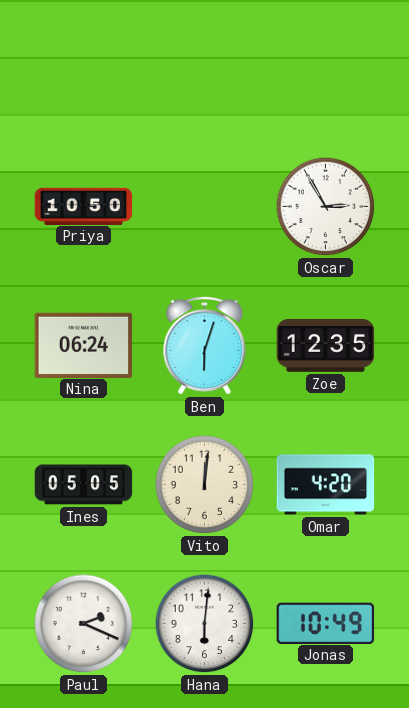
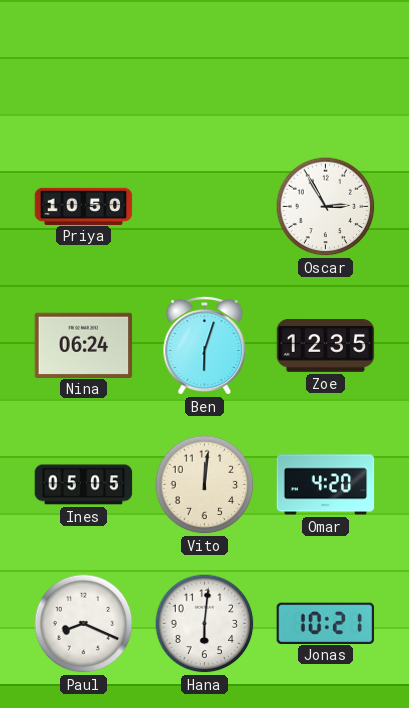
Paul: 2:19 -> 8:19 (84, 624)
Jonas: 10:49 -> 10:21 (326, 623)
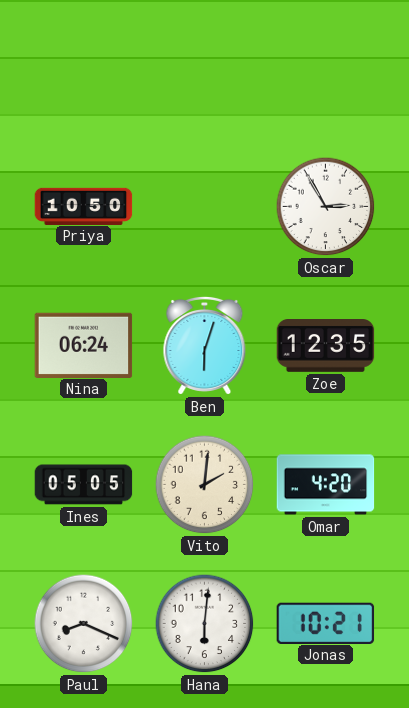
Vito: 12:01 -> 2:01 (205, 485)
